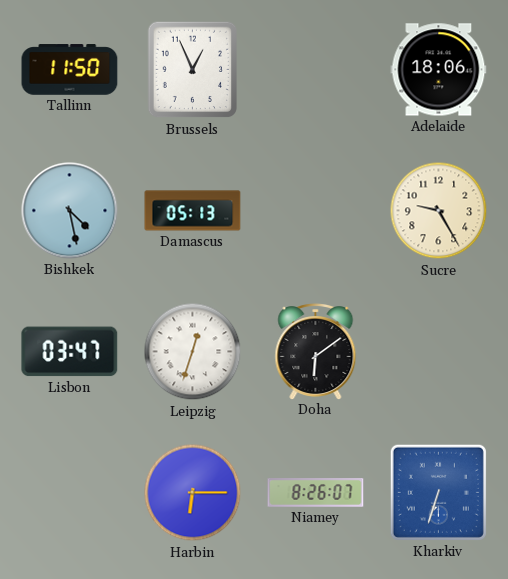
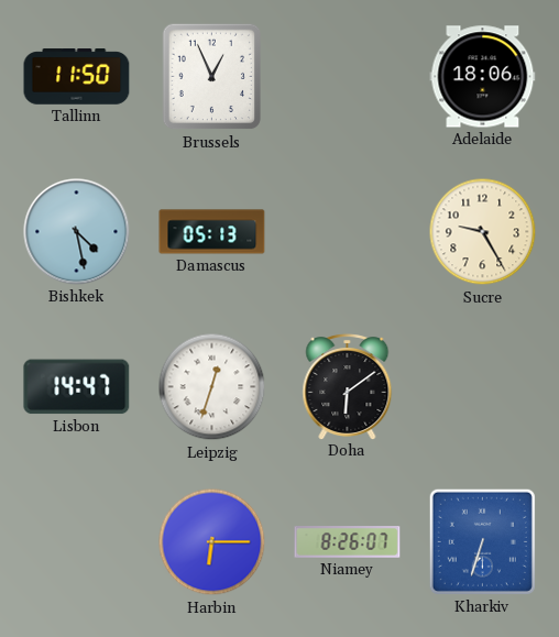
Lisbon: 03:47 -> 14:47 (77, 387)
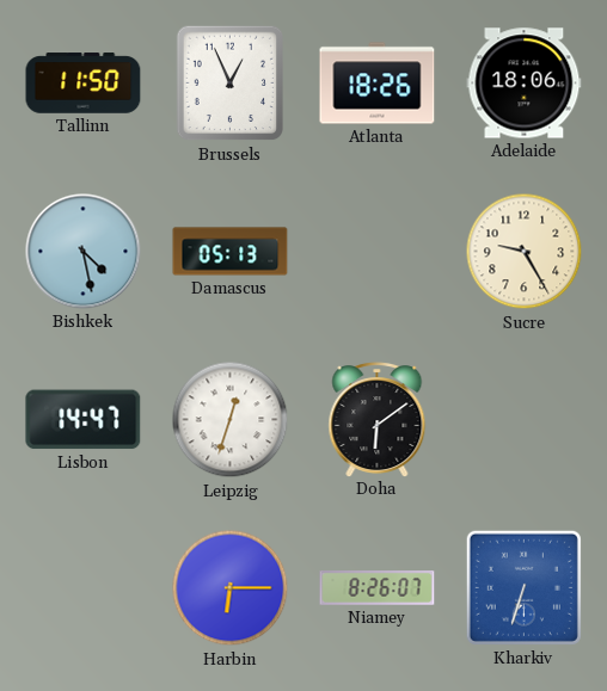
Atlanta: none -> 18:26 (378, 84)
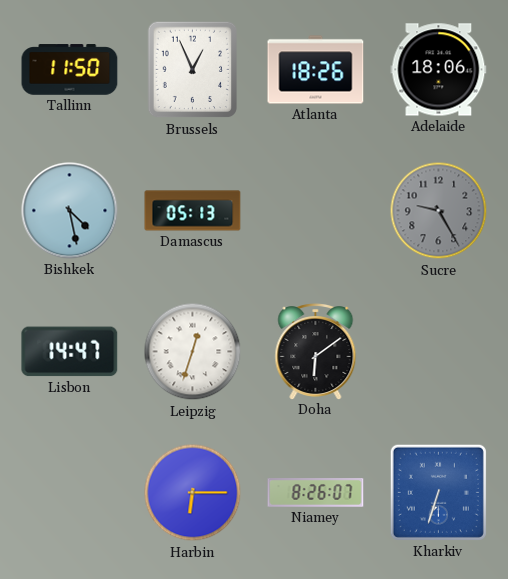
Sucre dial: cream -> grey (439, 211)
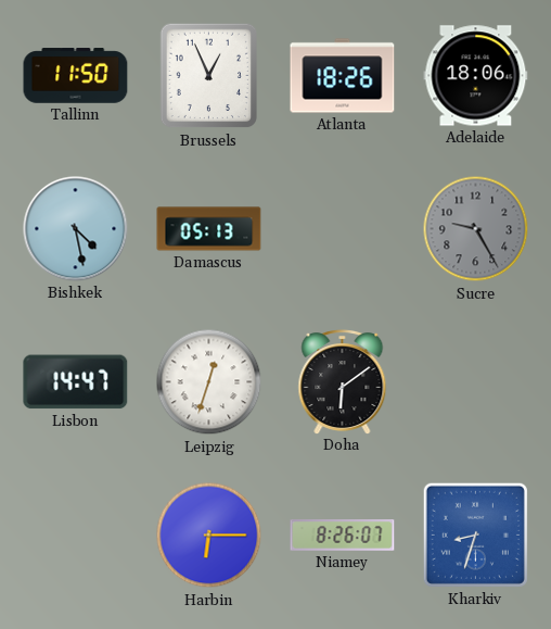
Kharkiv: 6:33 -> 8:33 (475, 534)
